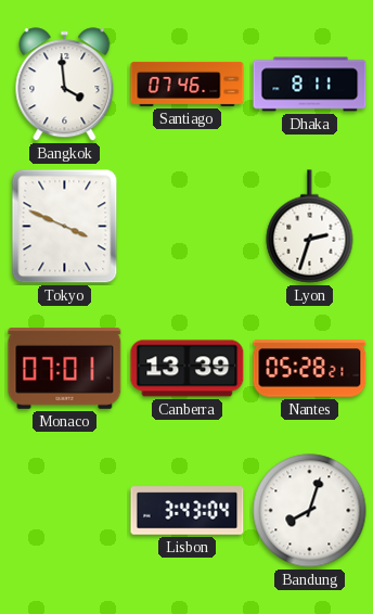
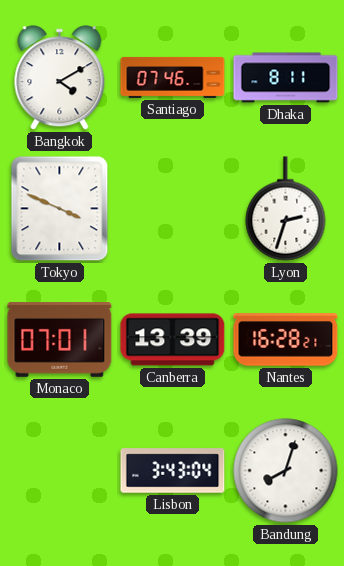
Bangkok: 3:59 -> 4:10 (60, 78)
Nantes: 05:28 -> 16:28 (286, 340)
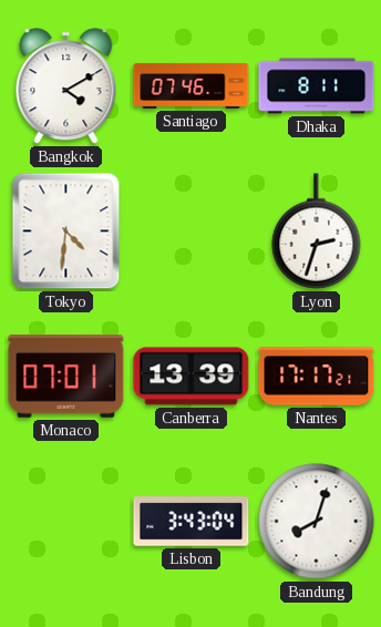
Tokyo: 3:49 -> 4:31 (66, 232)
Nantes: 16:28 -> 17:17 (317, 377)
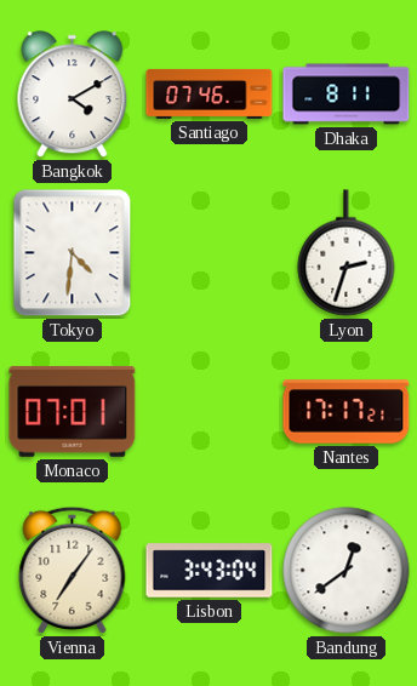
Canberra: 13:39 -> none (192, 377)
Vienna: none -> 7:06 (73, 570)
Bandung: 8:03 -> 12:39 (347, 571)
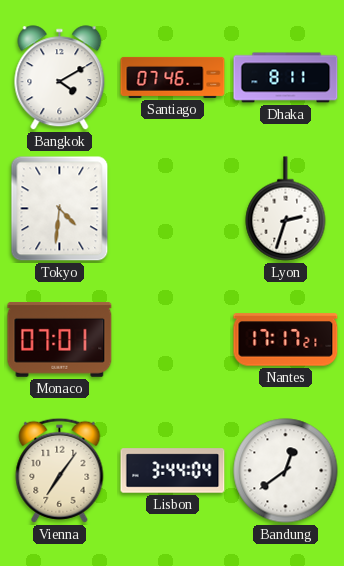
Lisbon: 3:43 -> 3:44 (173, 471)
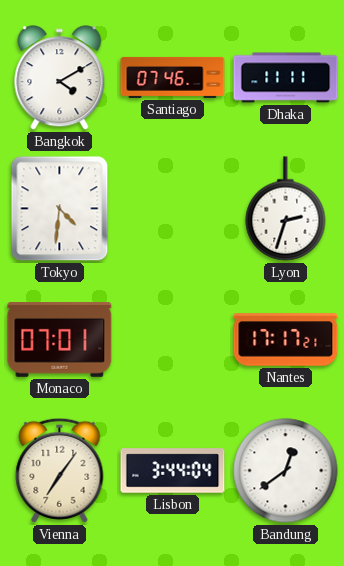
Dhaka: 8:11 -> 11:11 (286, 78)
